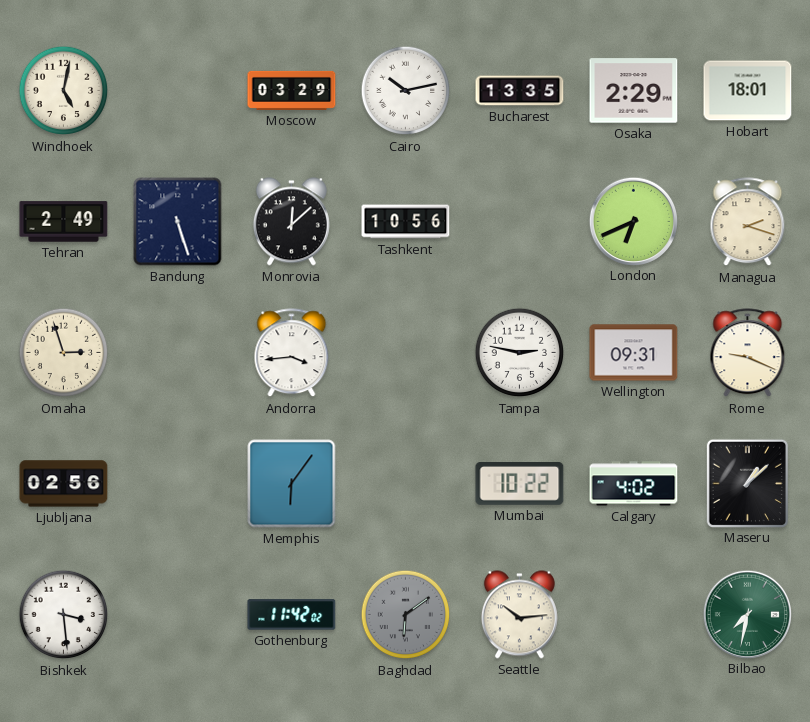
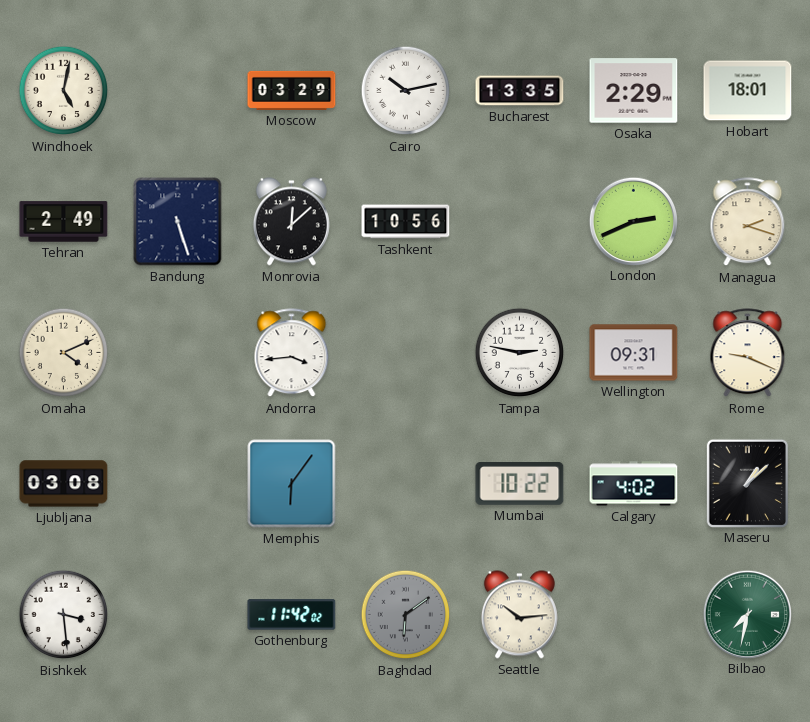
London: 6:41 -> 2:41 (633, 221)
Omaha: 2:57 -> 4:11 (64, 353)
Ljubljana: 02:56 -> 03:08 (64, 484)
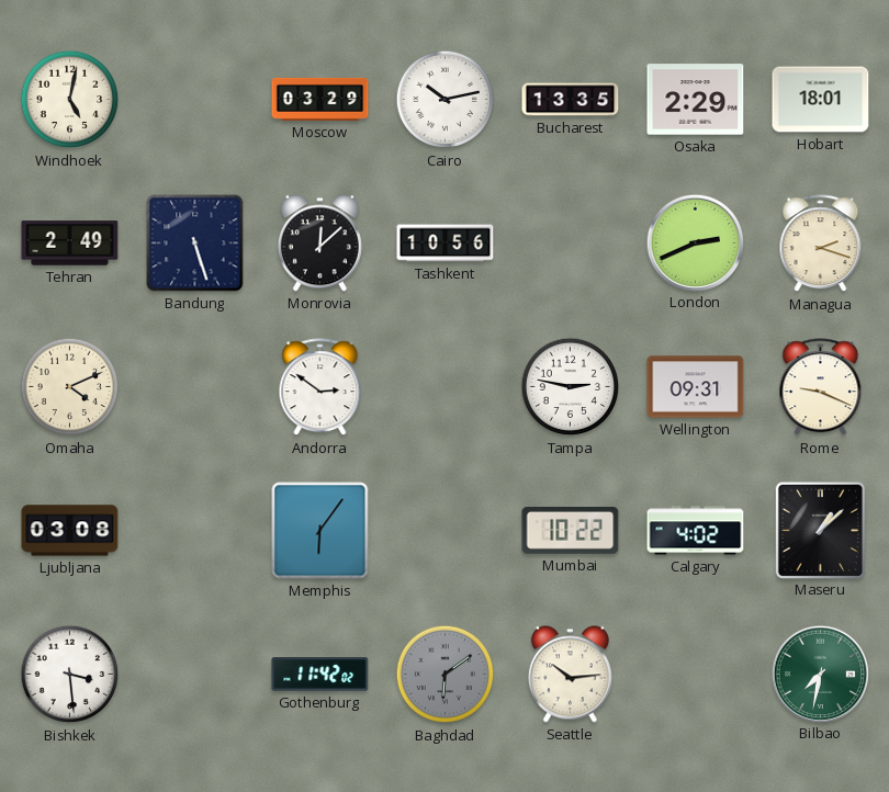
Andorra: 3:44 -> 2:51 (320, 387)
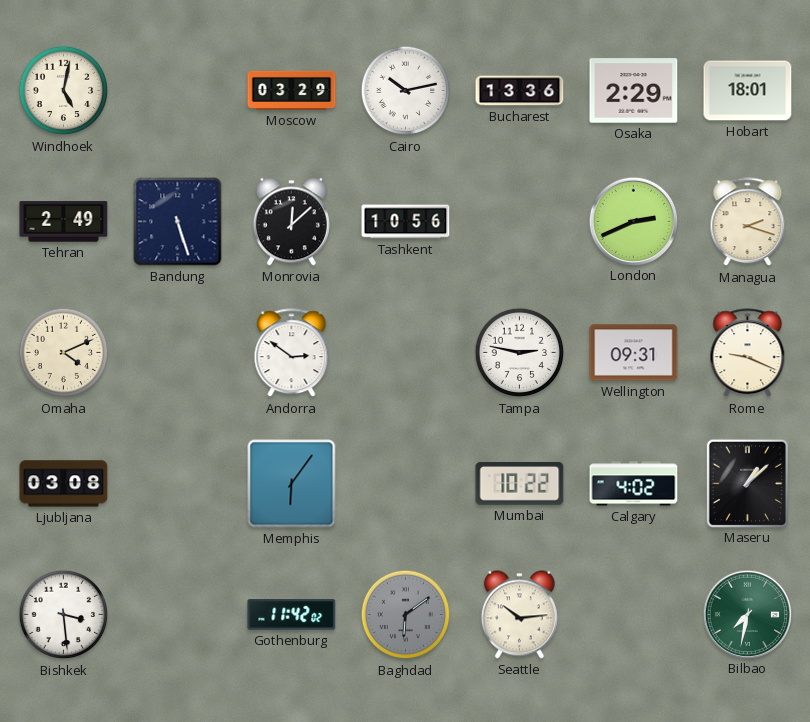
Bucharest: 13:35 -> 13:36 (520, 91)
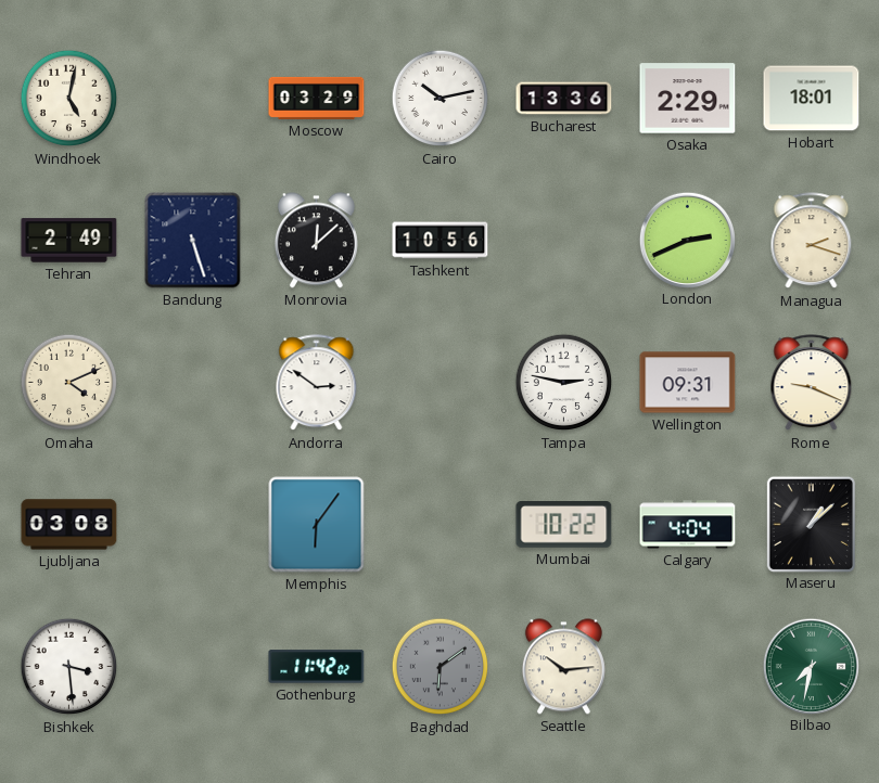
Calgary: 4:02 -> 4:04 (688, 525)
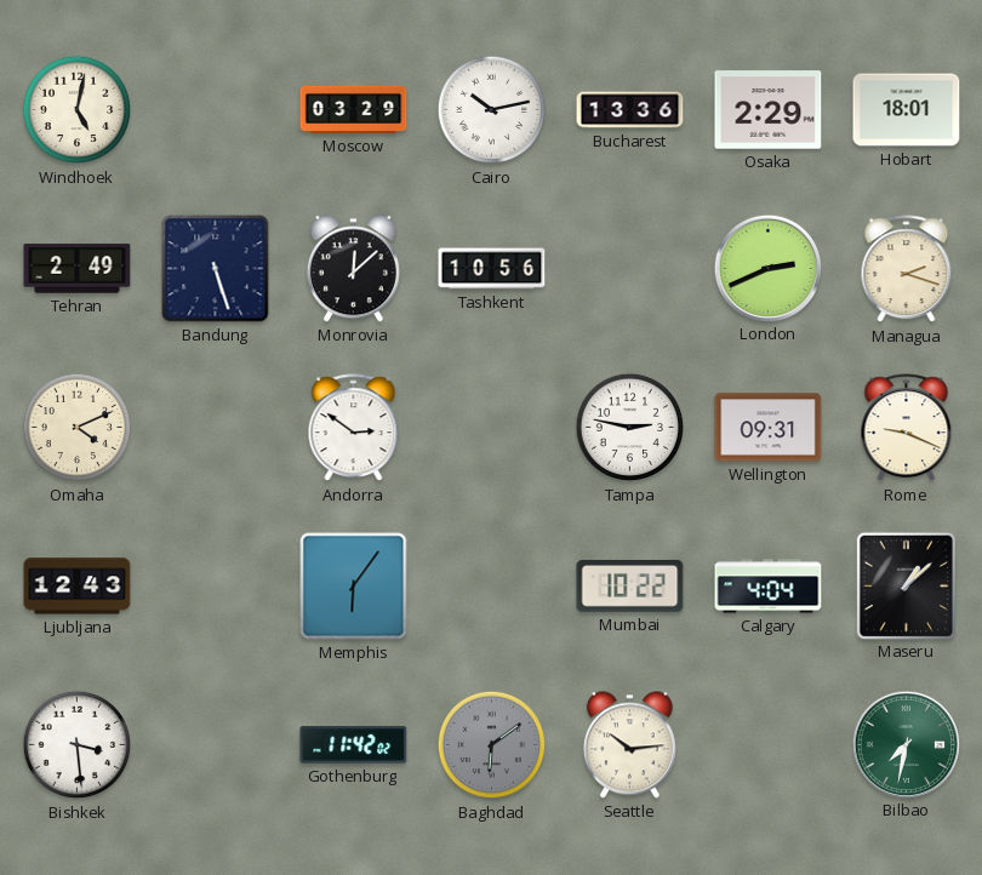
Ljubljana: 03:08 -> 12:43 (78, 587)
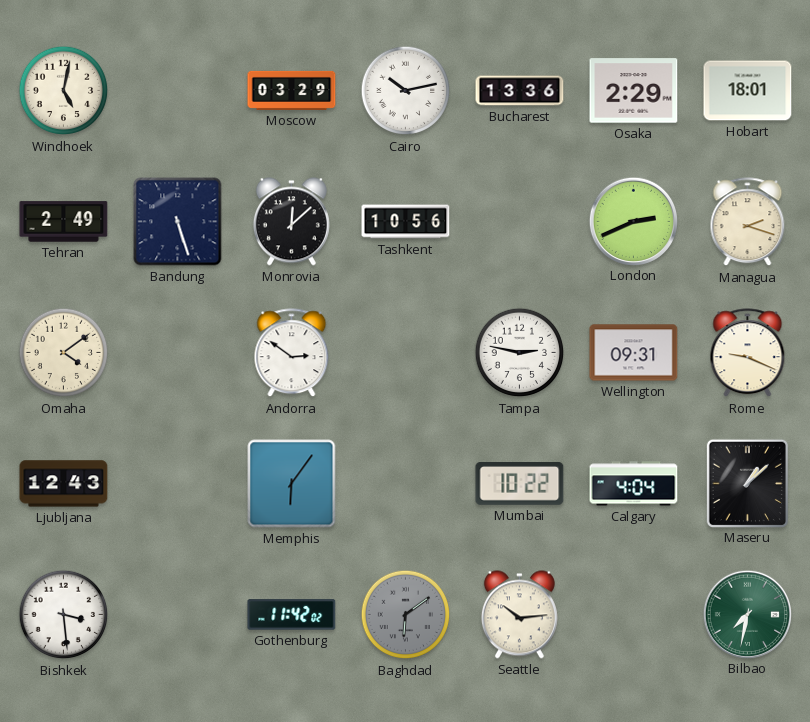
Omaha: 4:11 -> 4:09 (64, 353)
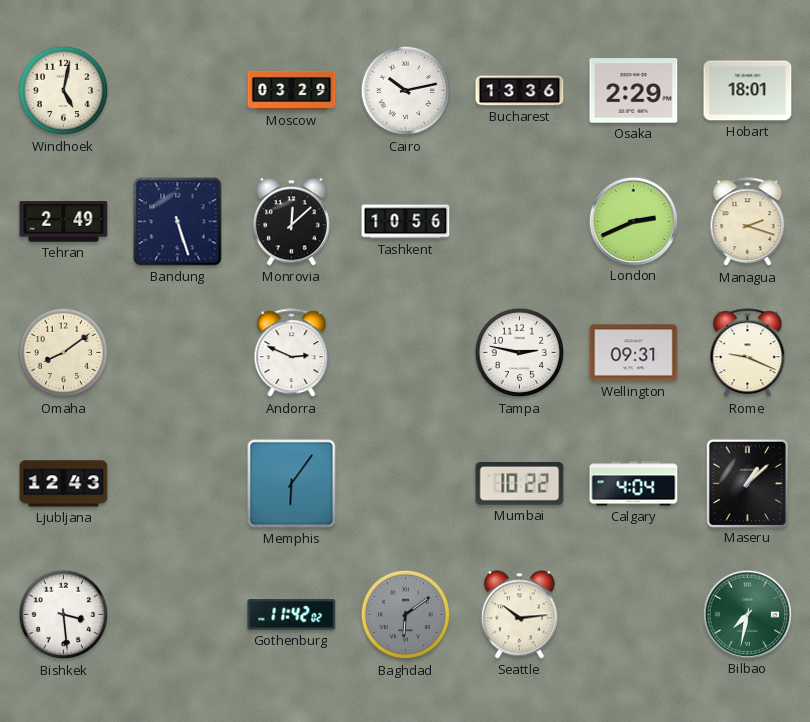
Omaha: 4:09 -> 8:09 (64, 353)
Andorra: 2:51 -> 2:49 (292, 353)
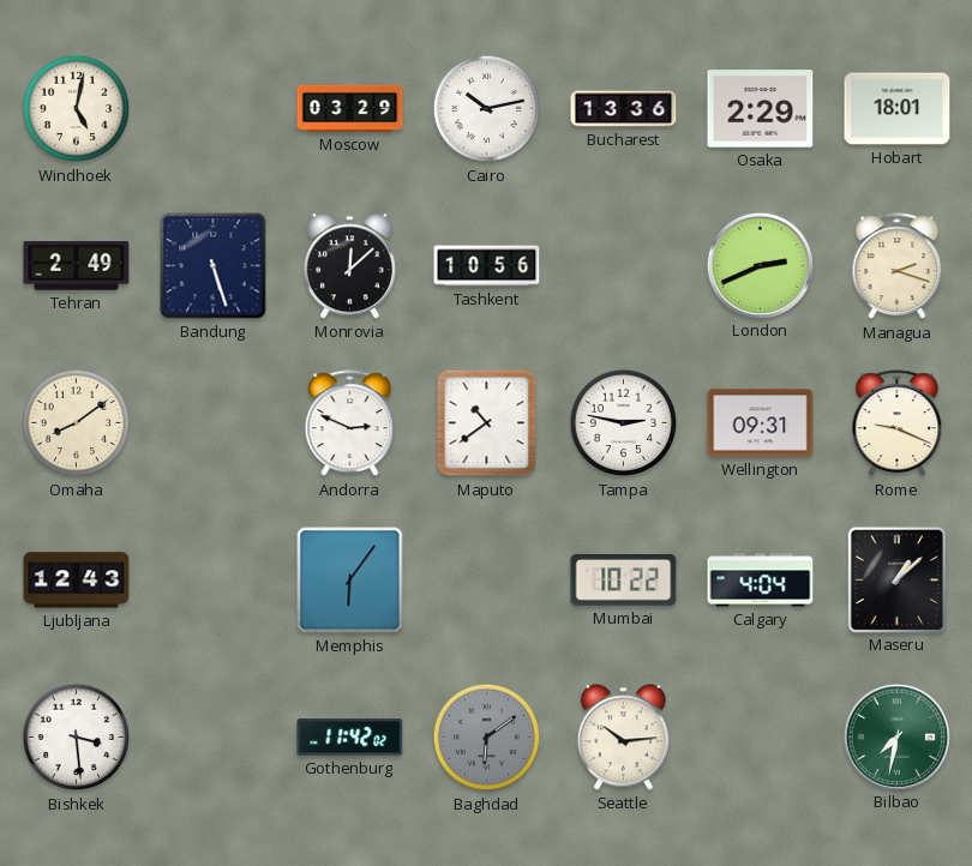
Maputo: none -> 10:39 (487, 423)
